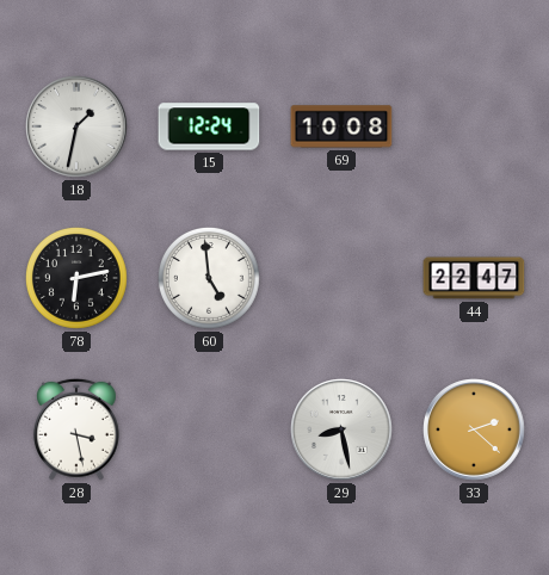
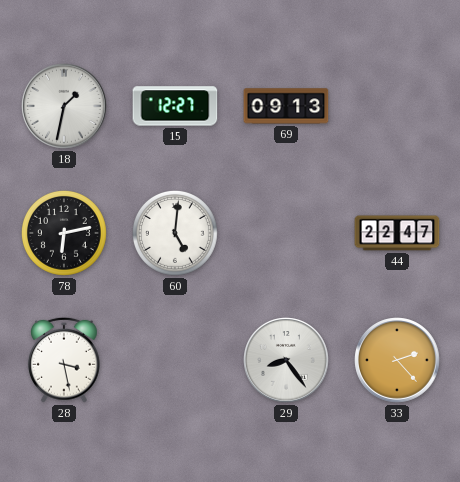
15: 12:24 -> 12:27 (175, 106)
69: 10:08 -> 09:13 (286, 106)
60: 4:59 -> 5:01 (175, 233)
29: 8:28 -> 8:24 (286, 360)
33: 2:22 -> 2:23 (397, 360)
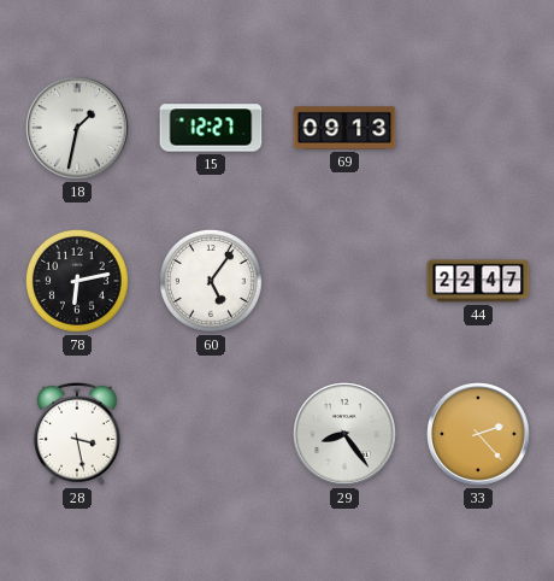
60: 5:01 -> 5:06 (211, 281)
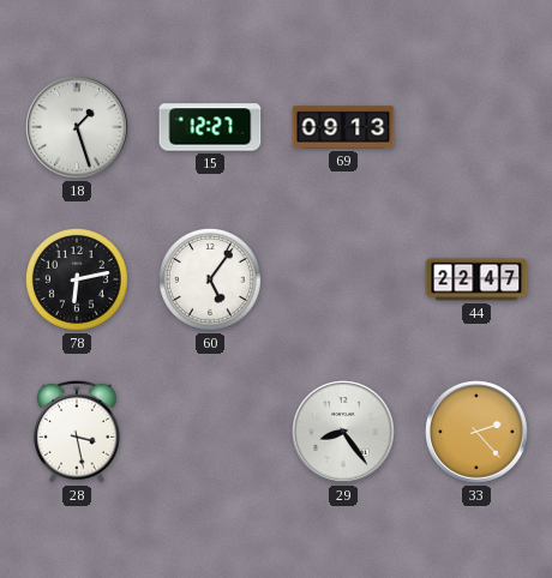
18: 1:32 -> 1:27 (77, 127)
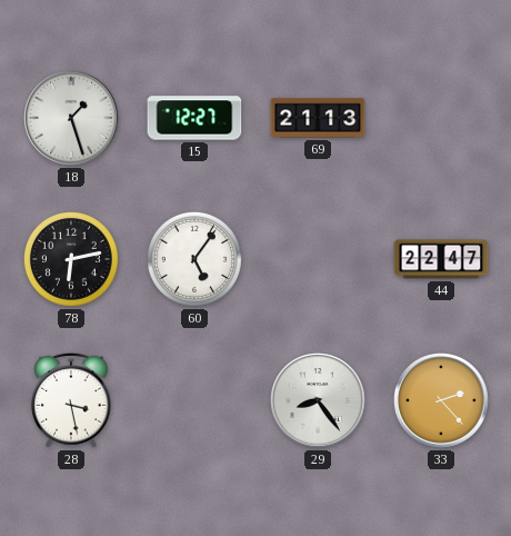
69: 09:13 -> 21:13 (318, 118)
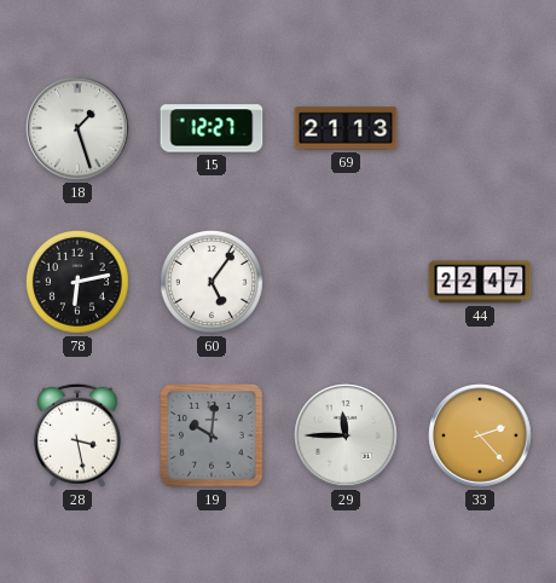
19: none -> 10:01 (212, 435)
29: 8:24 -> 11:45 (346, 435)
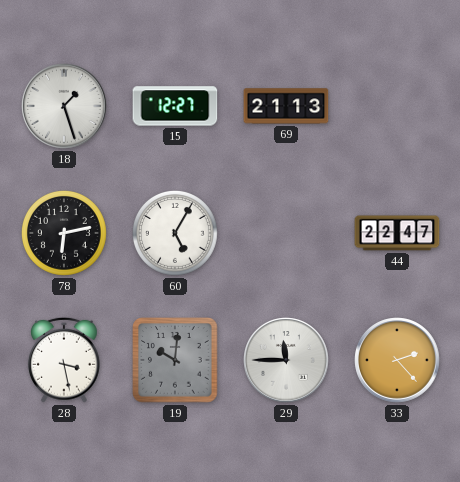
60: 5:06 -> 5:05 (175, 233)
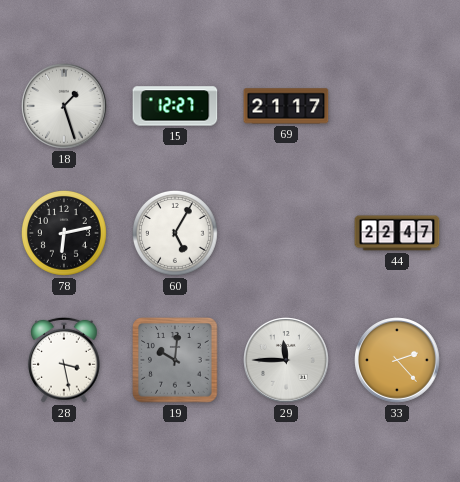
69: 21:13 -> 21:17 (286, 106)
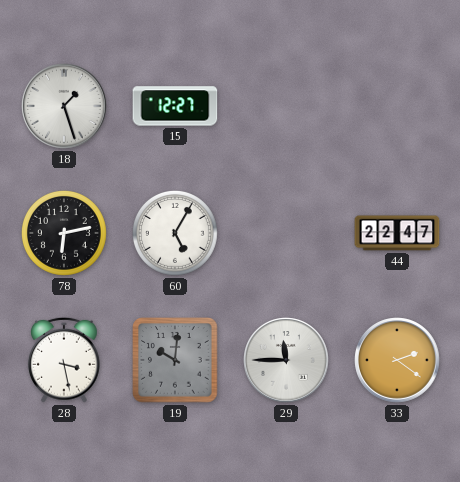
69: 21:17 -> none (286, 106)
33: 2:23 -> 2:21 (397, 360)
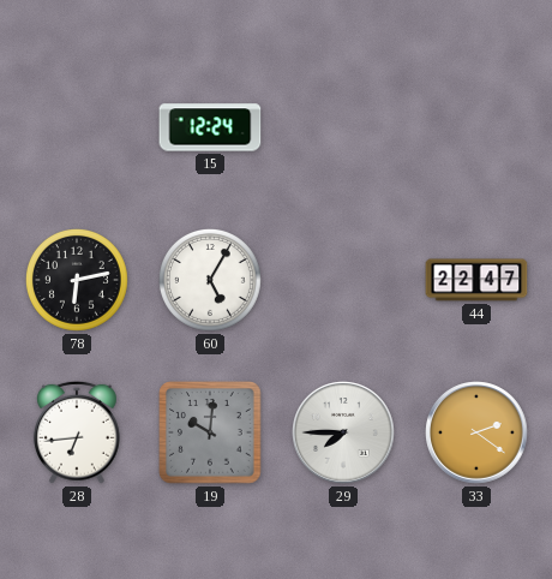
18: 1:27 -> none (64, 106)
15: 12:27 -> 12:24 (210, 127)
28: 3:28 -> 6:44 (77, 432)
29: 11:45 -> 7:45 (343, 432)
